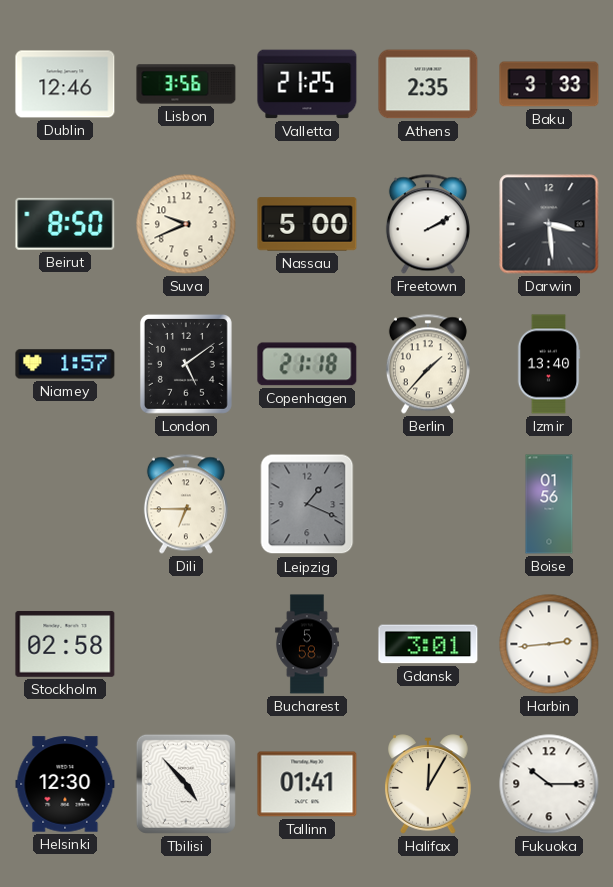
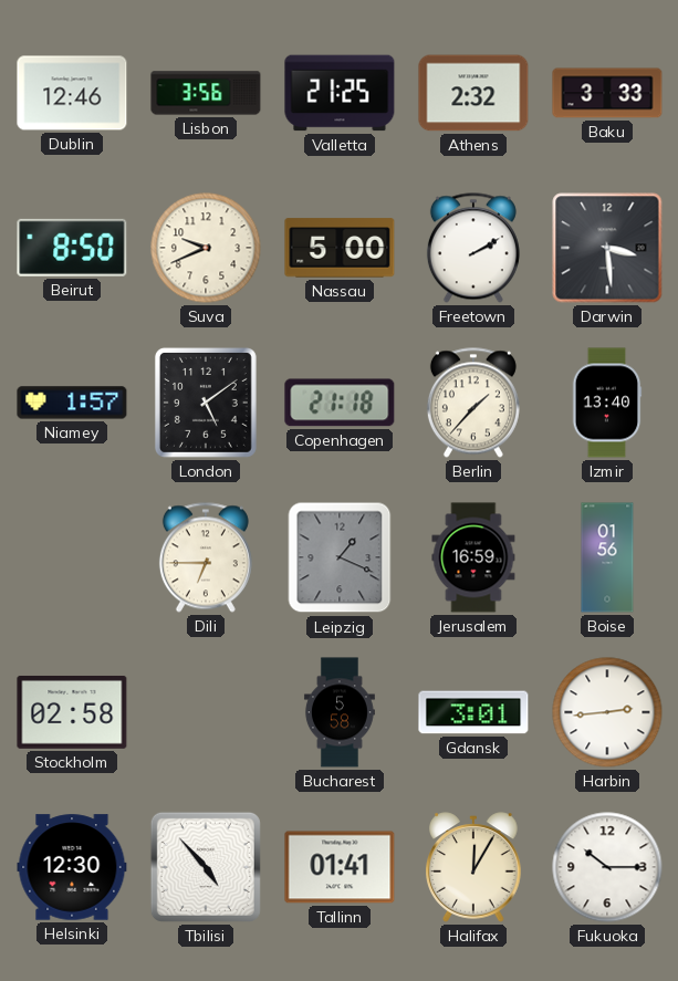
Athens: 2:35 -> 2:32 (473, 93)
Jerusalem: none -> 16:59 (473, 557)
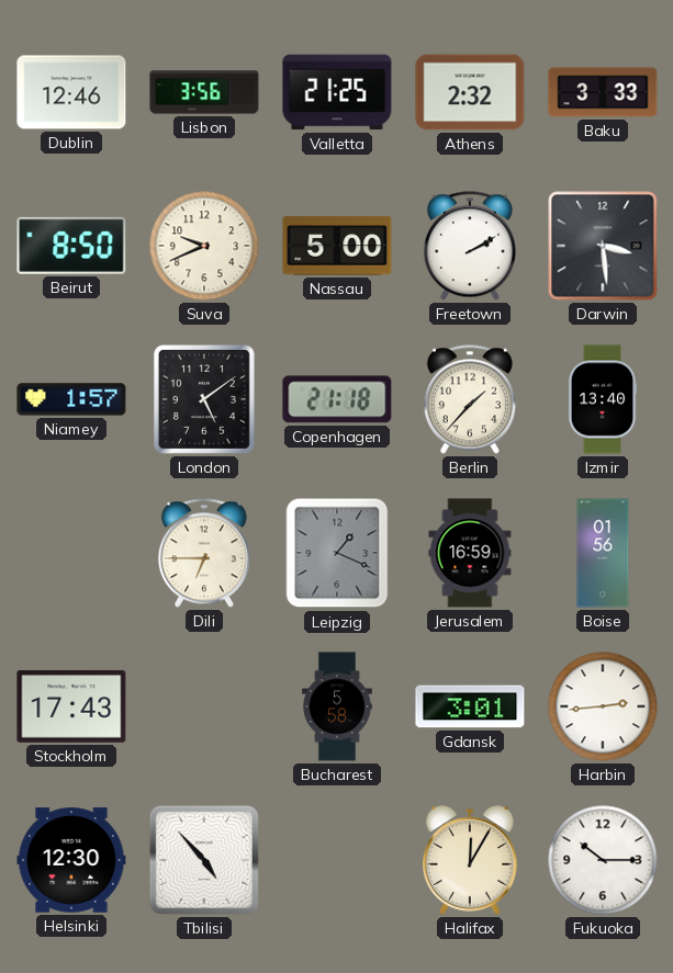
Stockholm: 02:58 -> 17:43 (71, 706)
Tallinn: 01:41 -> none (340, 867)
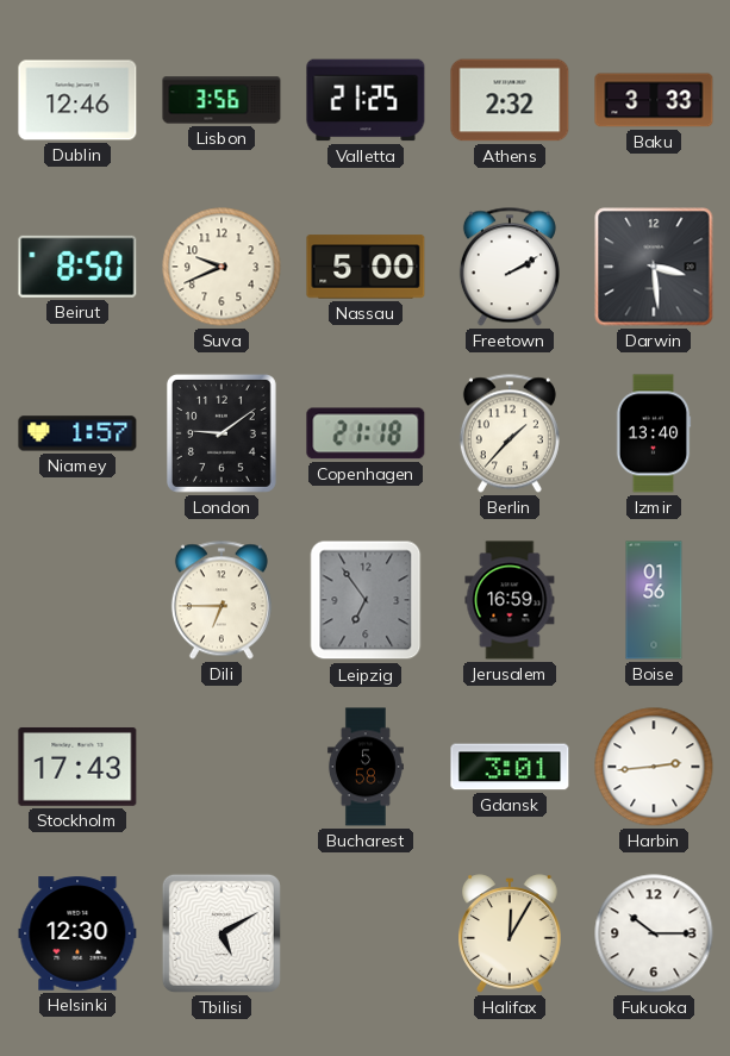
London: 5:09 -> 9:09 (222, 433)
Leipzig: 1:19 -> 6:54 (366, 600)
Tbilisi: 4:53 -> 5:10 (222, 933)
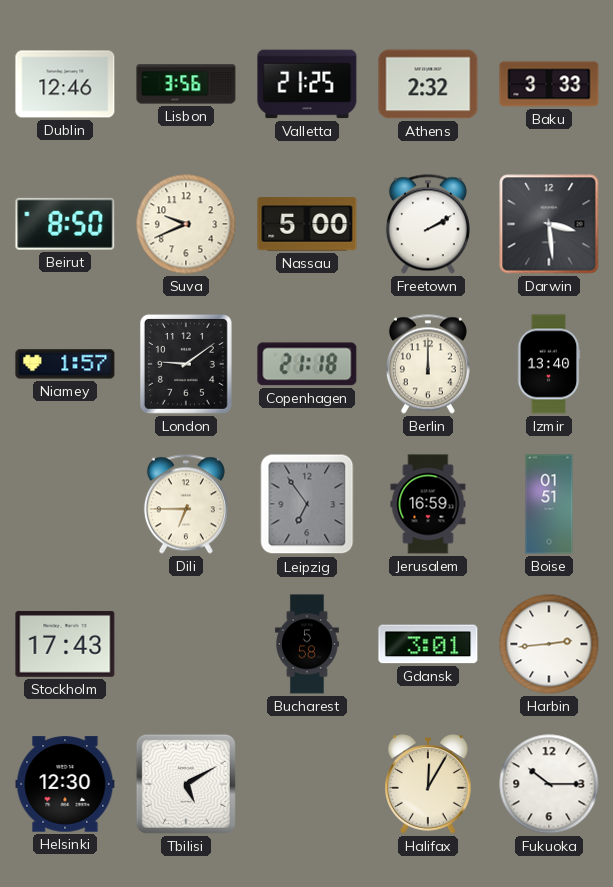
Berlin: 1:37 -> 12:00 (428, 364)
Boise: 01:56 -> 01:51 (549, 504)
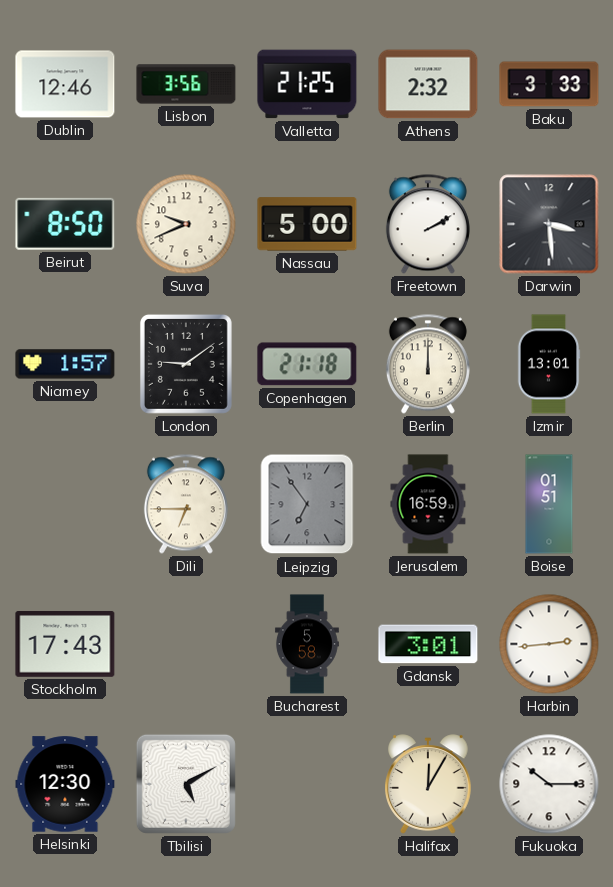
Izmir: 13:40 -> 13:01 (549, 364)
